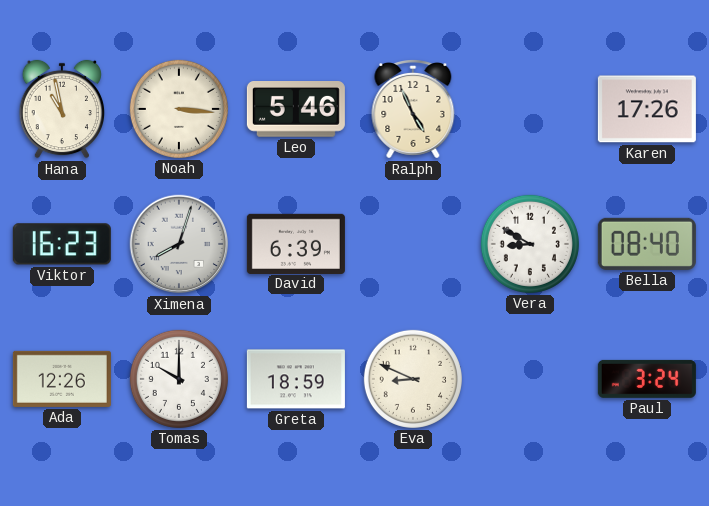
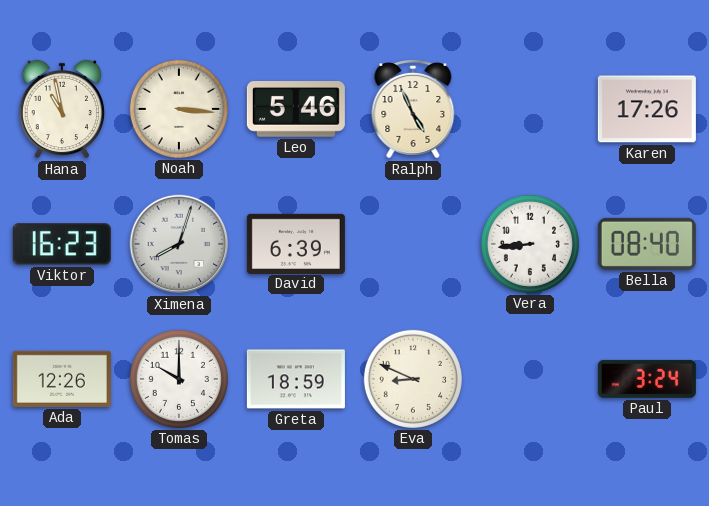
Vera: 8:50 -> 8:44 (530, 244)
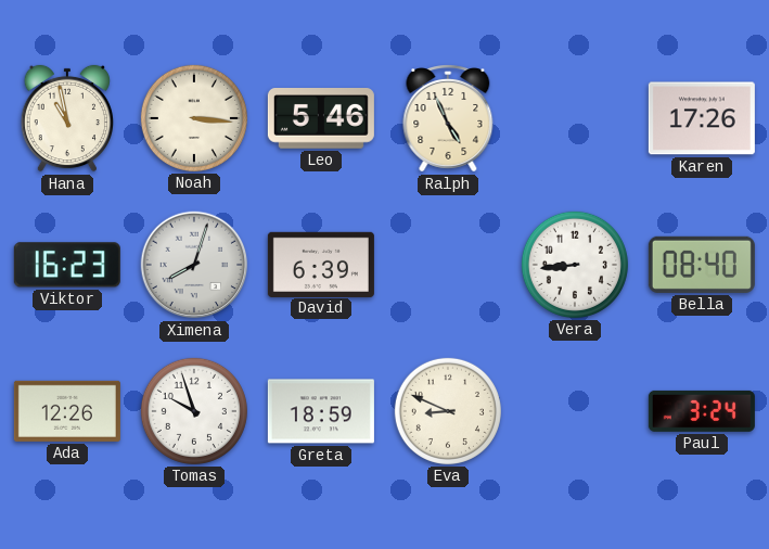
Tomas: 10:00 -> 9:57 (194, 411)
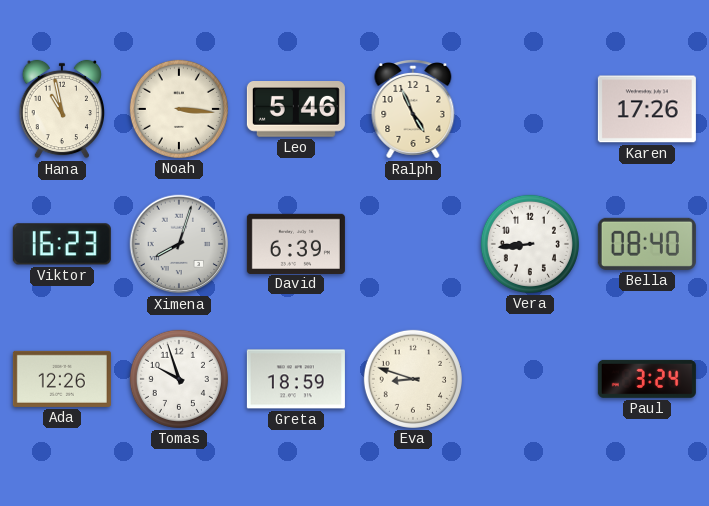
Eva: 8:49 -> 8:48 (413, 379)
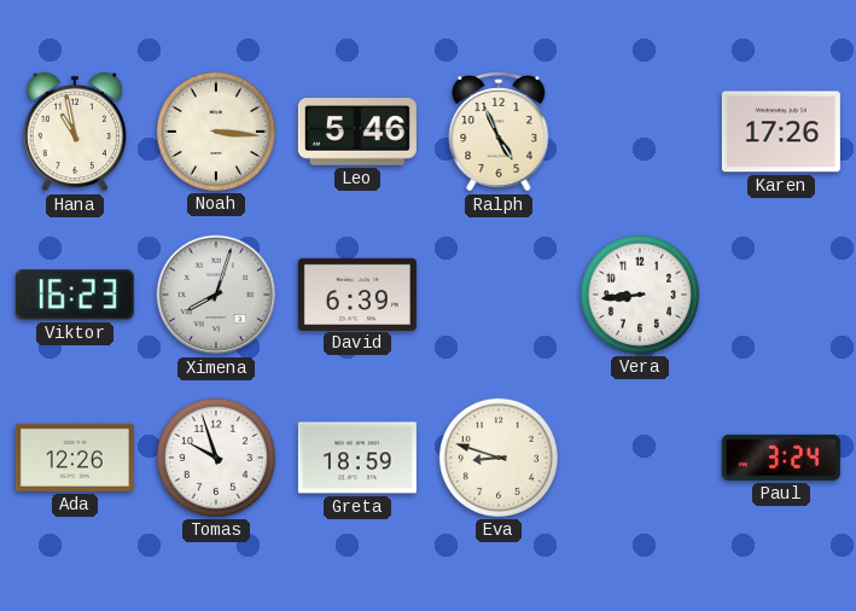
Bella: 08:40 -> none (647, 244)
